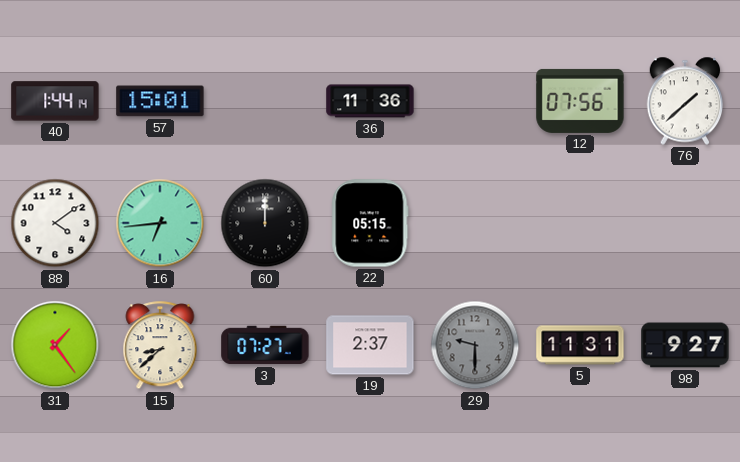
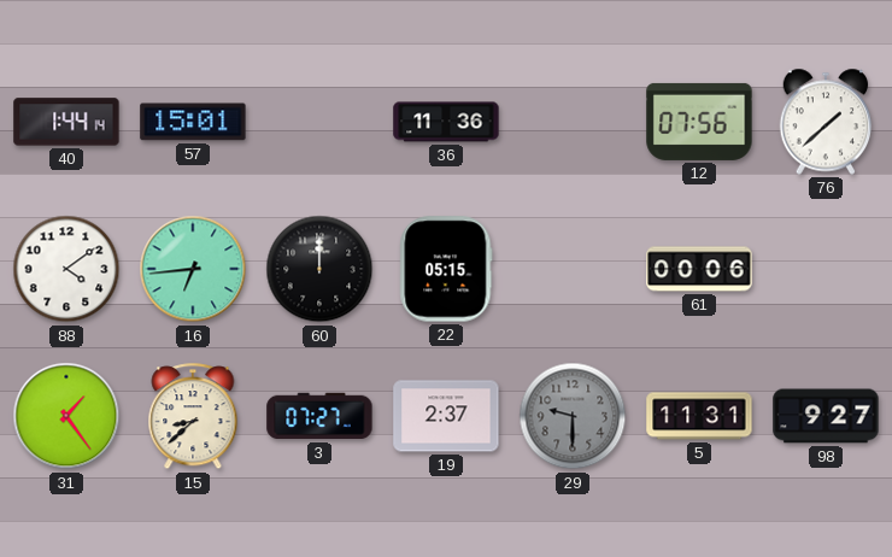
61: none -> 00:06 (699, 269)
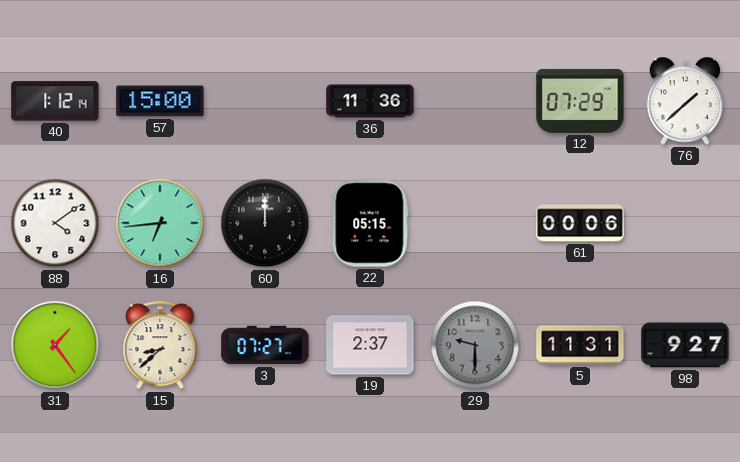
40: 1:44 -> 1:12 (55, 101)
57: 15:01 -> 15:00 (160, 101)
12: 07:56 -> 07:29 (580, 101)
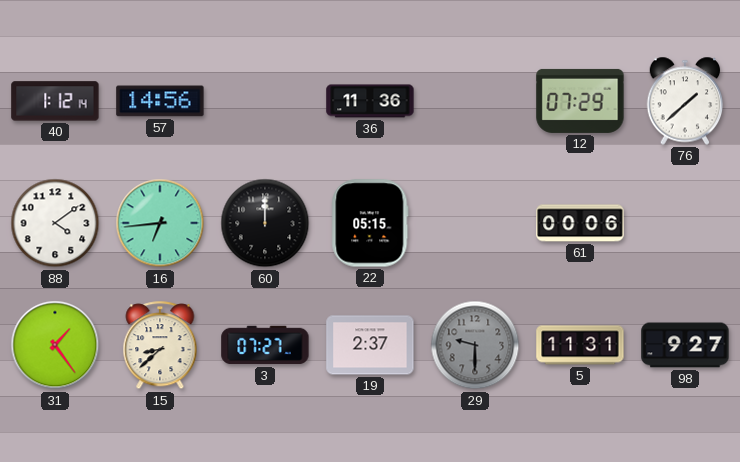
57: 15:00 -> 14:56 (160, 101)
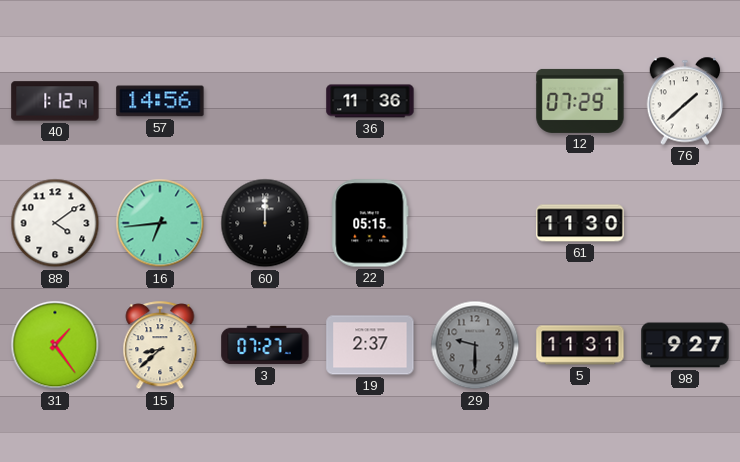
61: 00:06 -> 11:30 (580, 223)
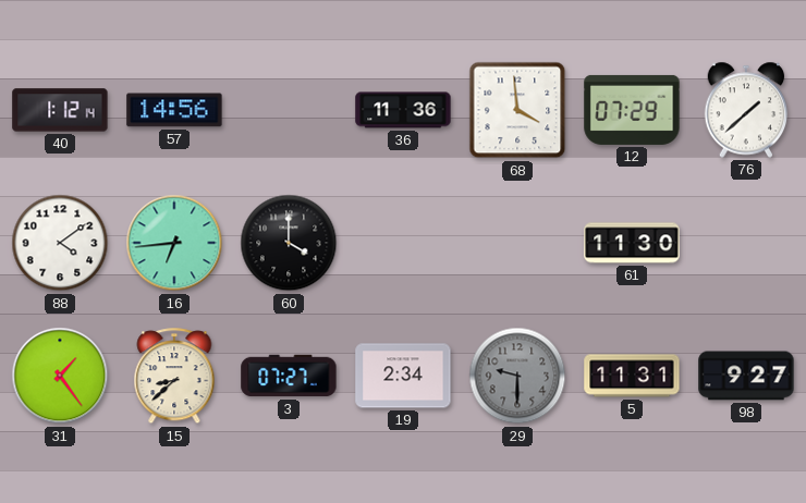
68: none -> 3:59 (517, 110)
60: 12:00 -> 4:00 (289, 243)
22: 05:15 -> none (370, 223)
19: 2:37 -> 2:34 (403, 376)
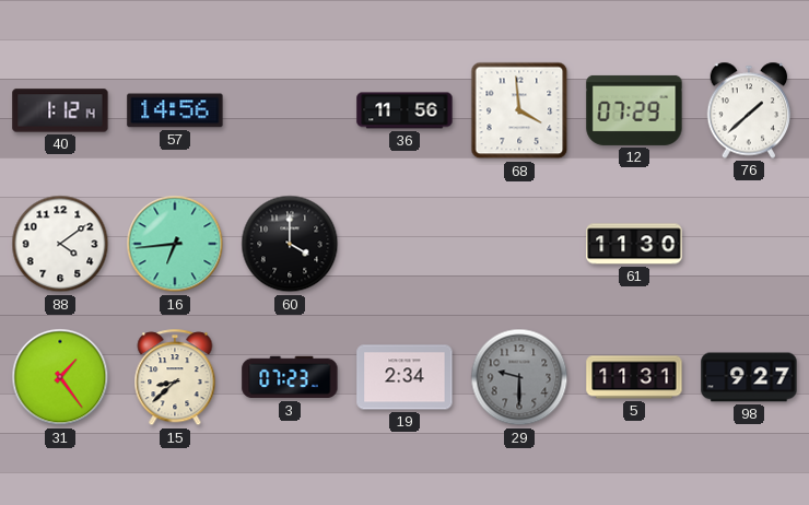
36: 11:36 -> 11:56 (404, 110)
3: 07:27 -> 07:23 (290, 377)
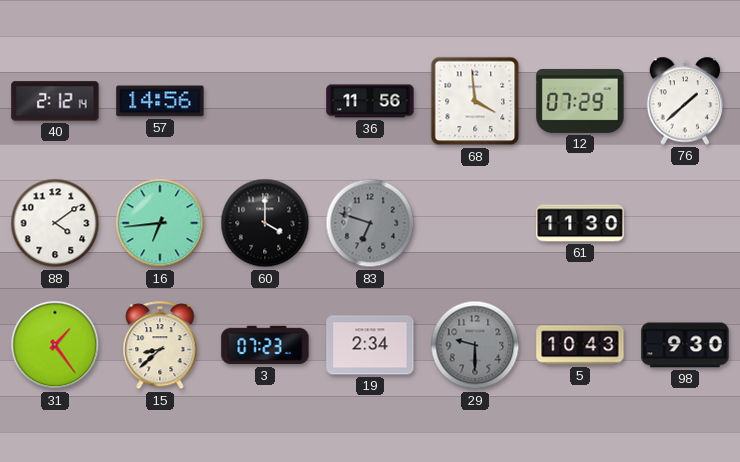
40: 1:12 -> 2:12 (55, 101)
83: none -> 6:48 (370, 223)
5: 11:31 -> 10:43 (580, 345)
98: 9:27 -> 9:30 (685, 345)
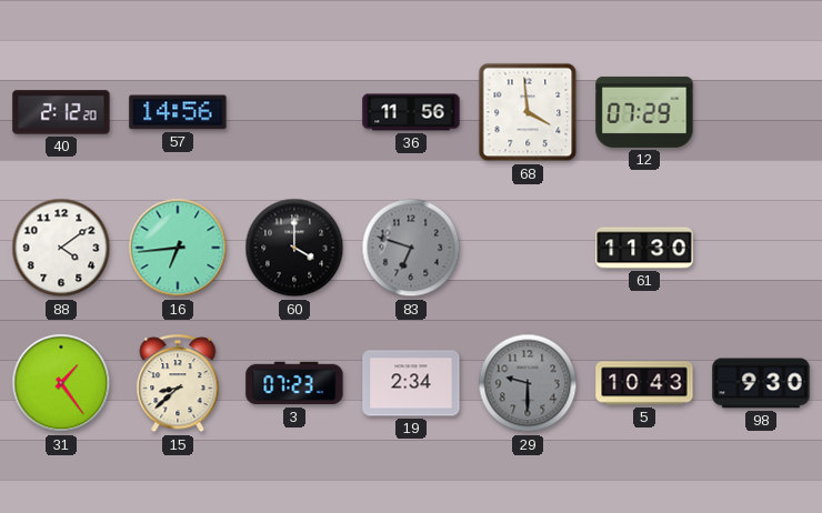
40: 2:12:14 -> 2:12:20 (61, 112)
76: 1:38 -> none (685, 101)
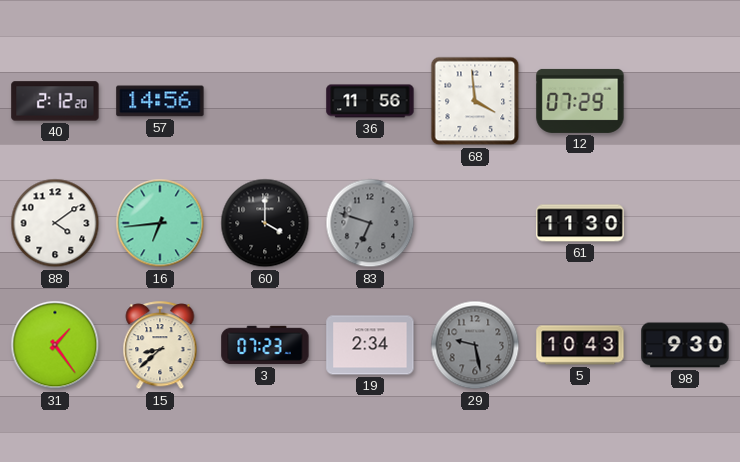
29: 9:30 -> 9:28 (475, 345)
